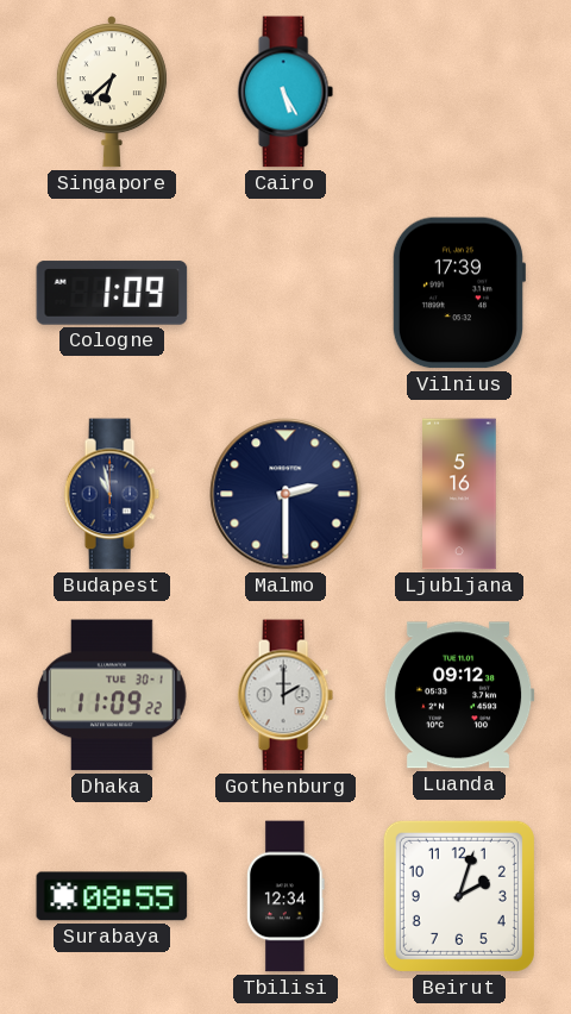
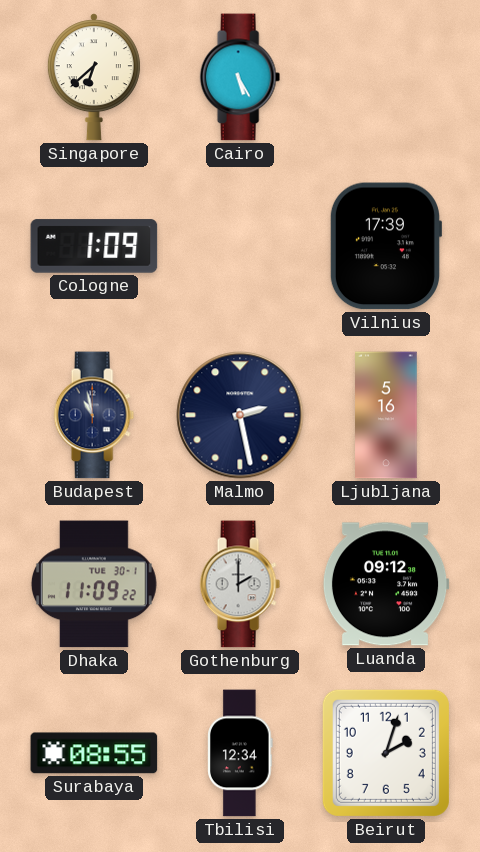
Malmo: 2:30 -> 2:28 (240, 415)
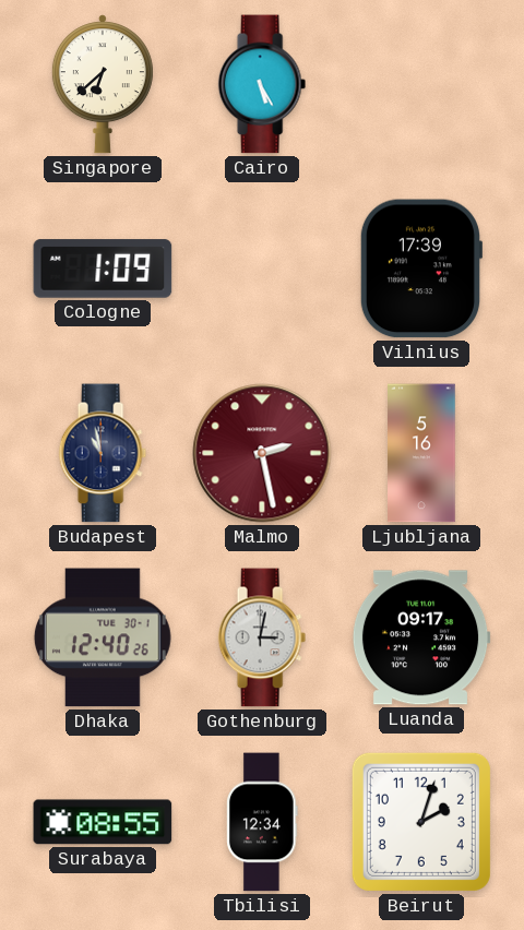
Malmo dial: navy -> burgundy (262, 453)
Dhaka: 11:09 -> 12:40 (103, 637)
Gothenburg: 2:00 -> 3:02 (262, 637)
Luanda: 09:12 -> 09:17 (421, 637)
